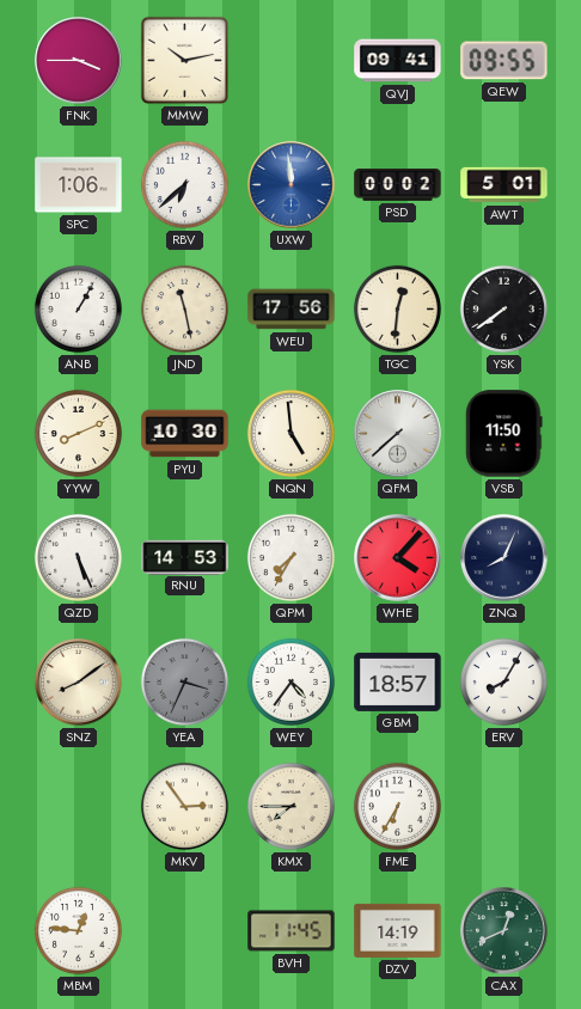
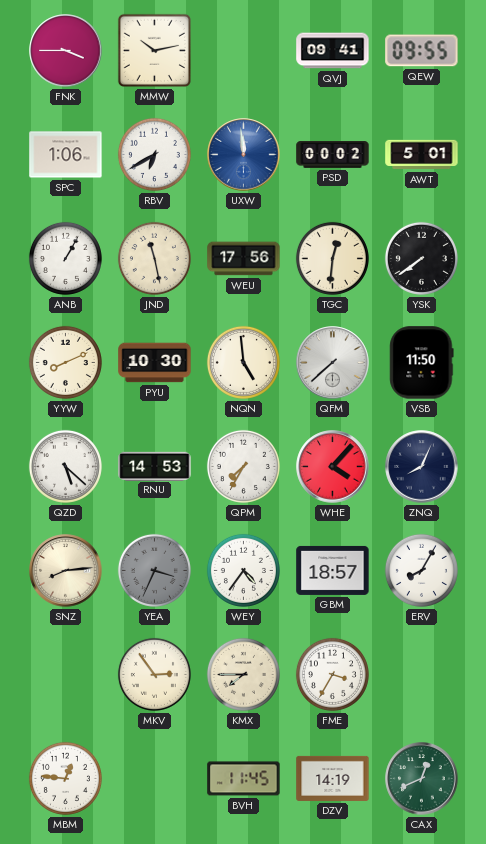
RBV: 6:38 -> 6:40 (154, 154)
QZD: 5:26 -> 5:22 (65, 466)
SNZ: 8:09 -> 8:14 (66, 571)
FME: 6:35 -> 3:35 (332, 674)
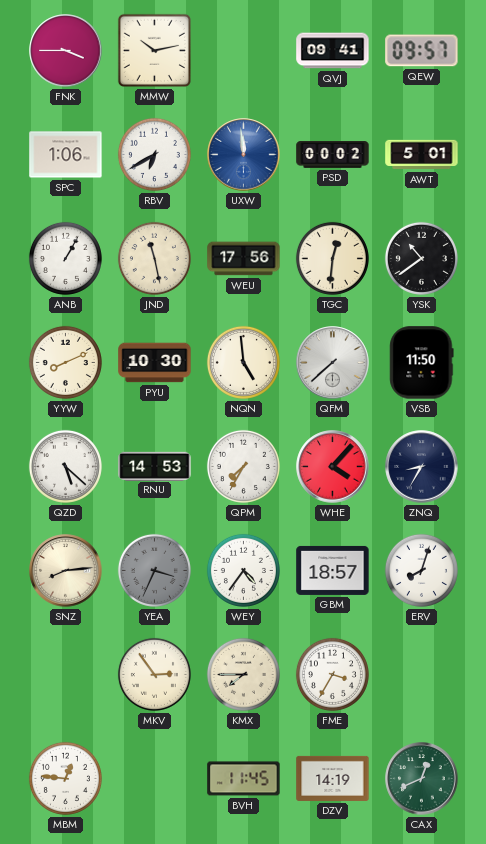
QEW: 09:55 -> 09:57 (422, 51)
YSK: 7:39 -> 10:39 (421, 258)
ZNQ: 8:04 -> 8:35 (422, 467)
ERV: 8:05 -> 8:03 (421, 570)
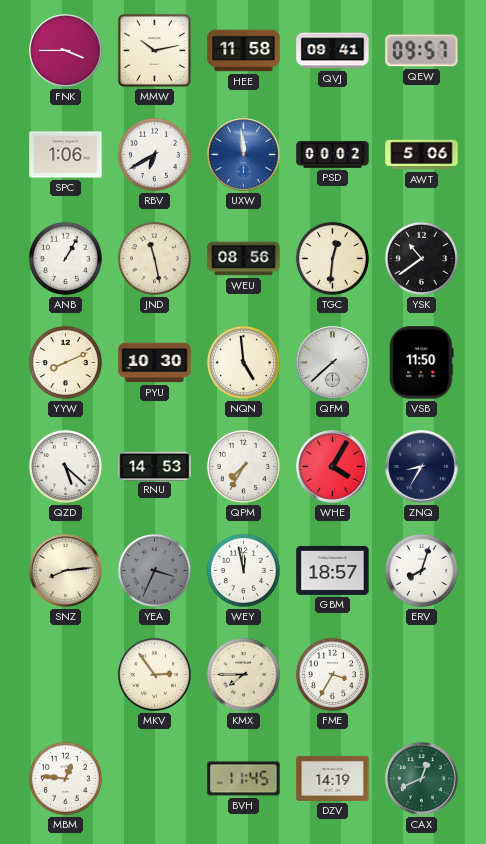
HEE: none -> 11:58 (244, 51)
AWT: 5:01 -> 5:06 (422, 155)
WEU: 17:56 -> 08:56 (244, 259)
WHE: 4:07 -> 4:05 (333, 467)
WEY: 4:36 -> 11:58 (243, 570)
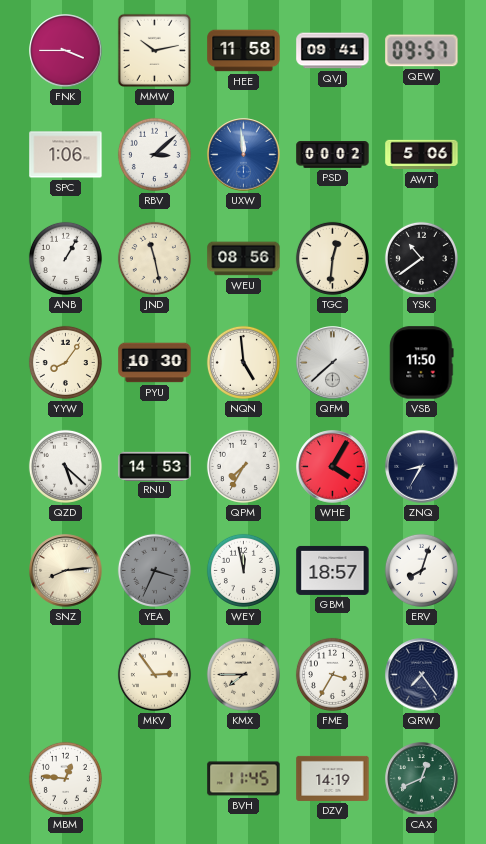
RBV: 6:40 -> 3:08 (154, 154)
YYW: 8:11 -> 8:06 (65, 362)
QRW: none -> 7:24 (422, 675)
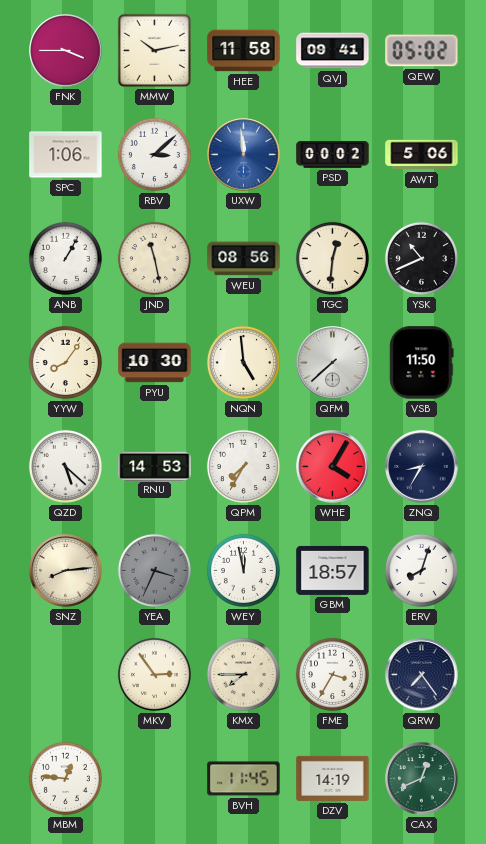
QEW: 09:57 -> 05:02 (422, 51)
YSK: 10:39 -> 10:41 (421, 258)
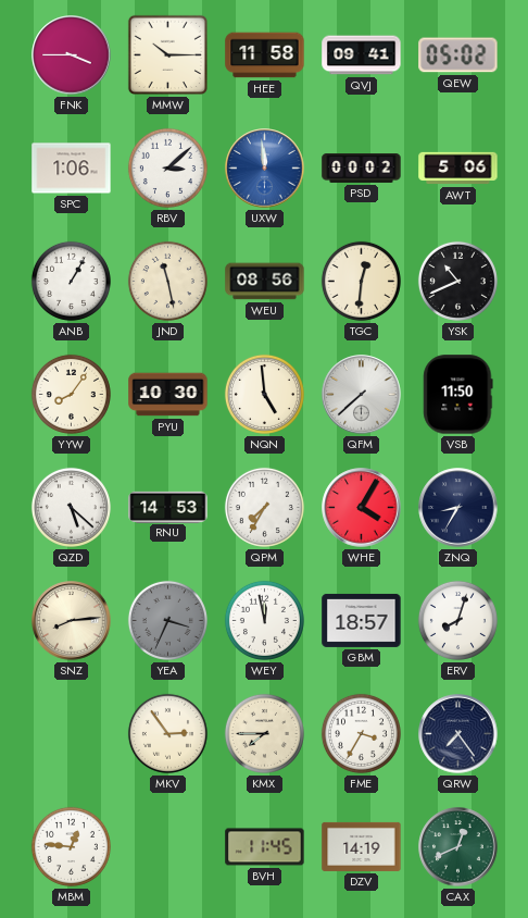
MMW: 10:13 -> 10:15 (167, 54)
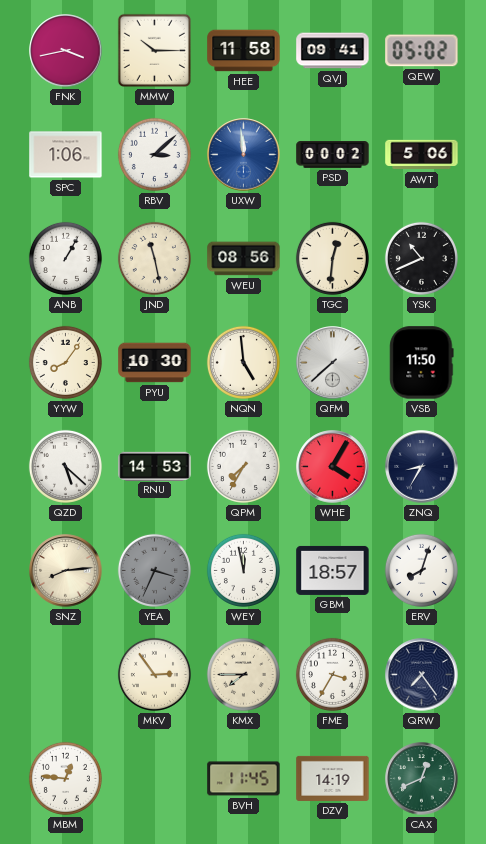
FNK: 3:45 -> 3:43 (66, 51)
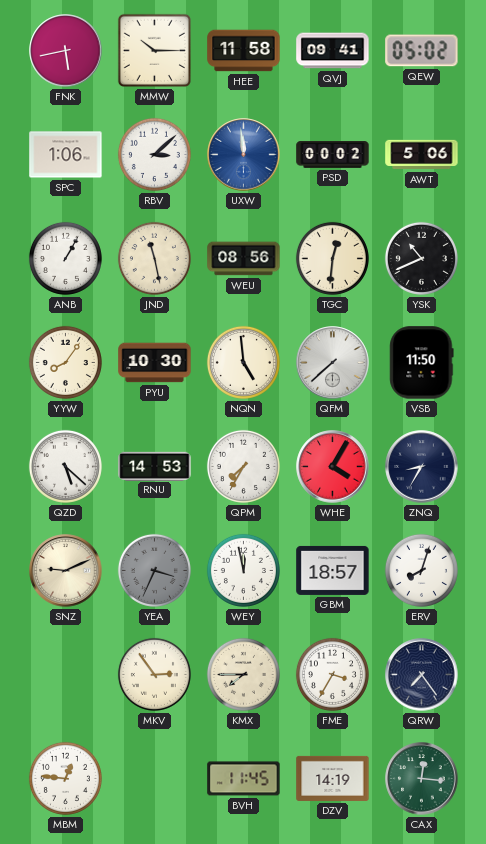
FNK: 3:43 -> 5:43 (66, 51)
SNZ: 8:14 -> 9:11 (66, 571)
CAX: 12:41 -> 12:16 (422, 779)
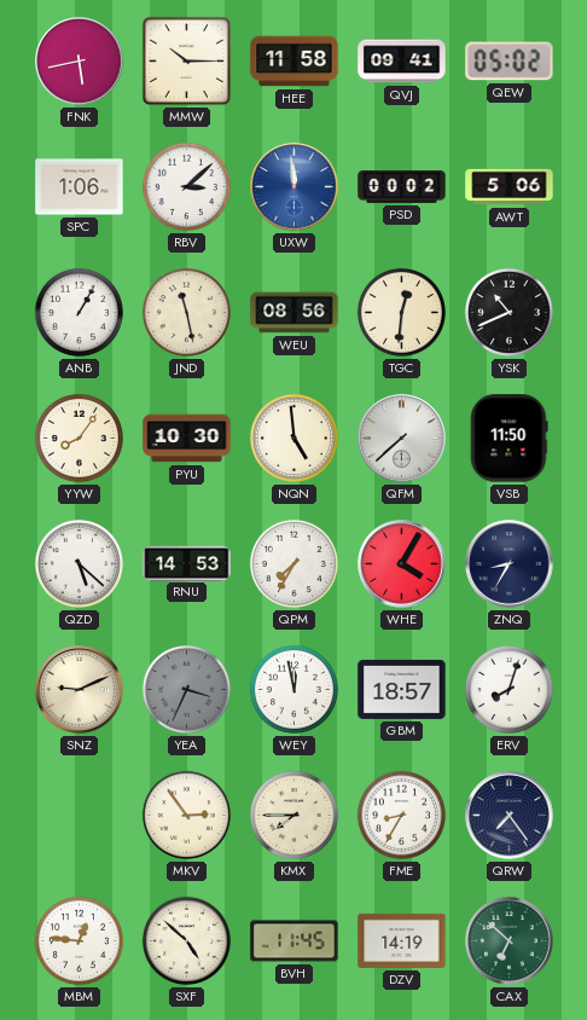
FME: 3:35 -> 8:35 (401, 815)
SXF: none -> 4:52 (186, 940)
CAX: 12:16 -> 6:52 (510, 941)
